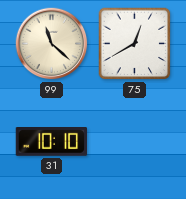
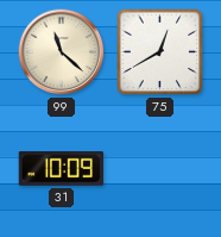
31: 10:10 -> 10:09 (61, 169)
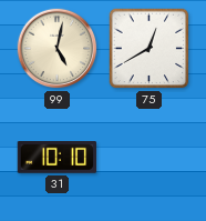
99: 11:22 -> 5:02 (58, 49)
31: 10:09 -> 10:10 (56, 158)
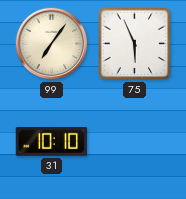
99: 5:02 -> 7:06 (52, 44)
75: 12:40 -> 5:56 (135, 44)
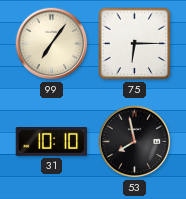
75: 5:56 -> 6:15 (135, 44)
53: none -> 7:58 (135, 142)
